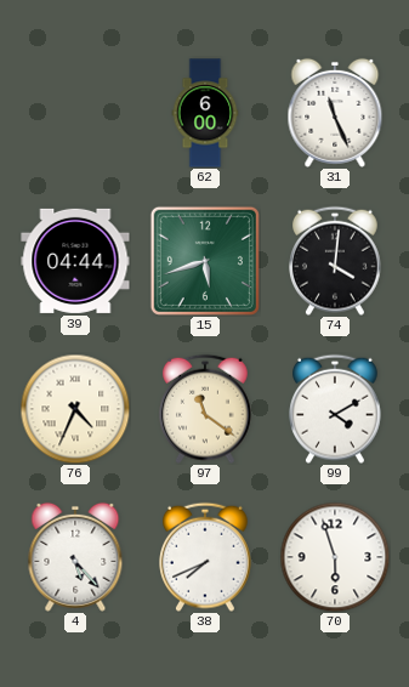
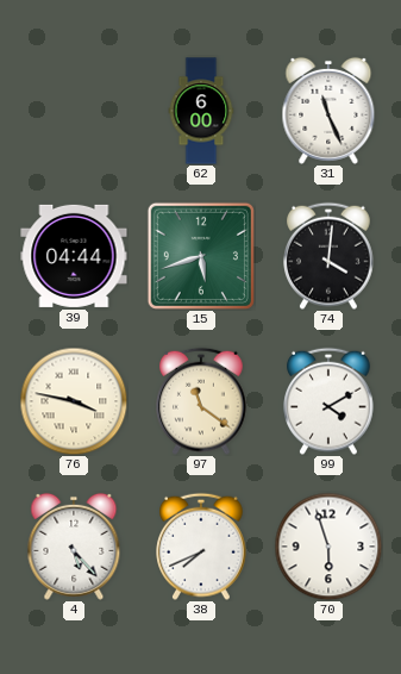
76: 4:34 -> 3:47 (74, 401)
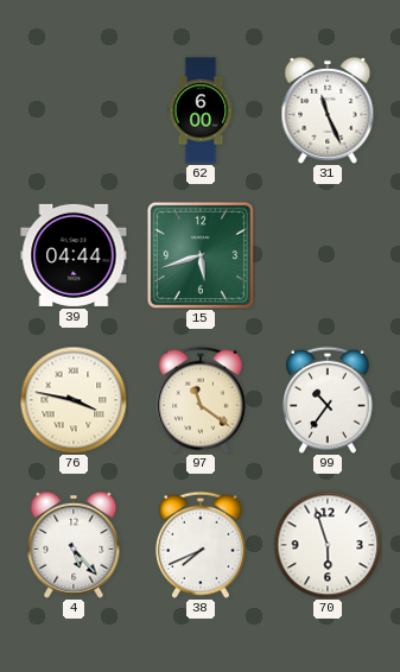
74: 4:01 -> none (330, 256)
99: 4:10 -> 10:36 (329, 400)
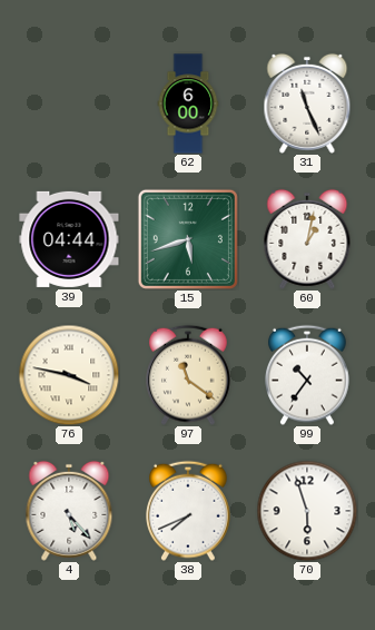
60: none -> 1:02 (307, 239)
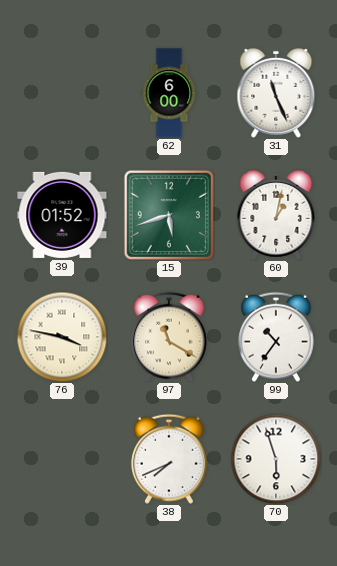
39: 04:44 -> 01:52 (62, 215)
97: 11:21 -> 11:20 (170, 337)
4: 5:23 -> none (69, 511)
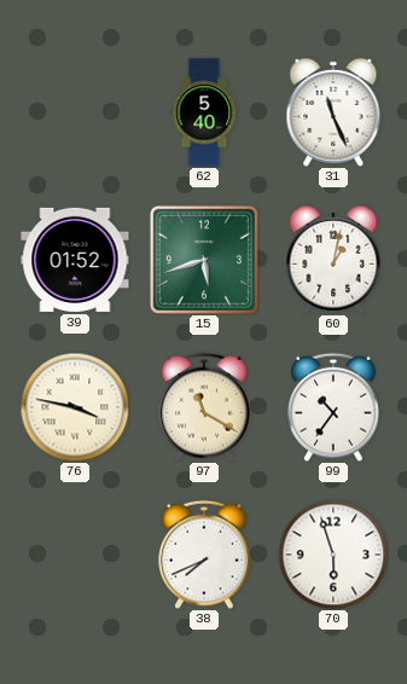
62: 6:00 -> 5:40 (204, 112)
